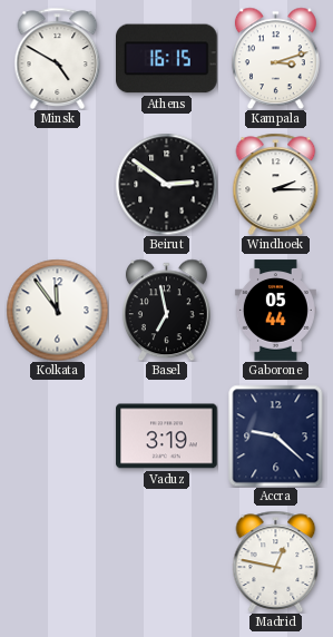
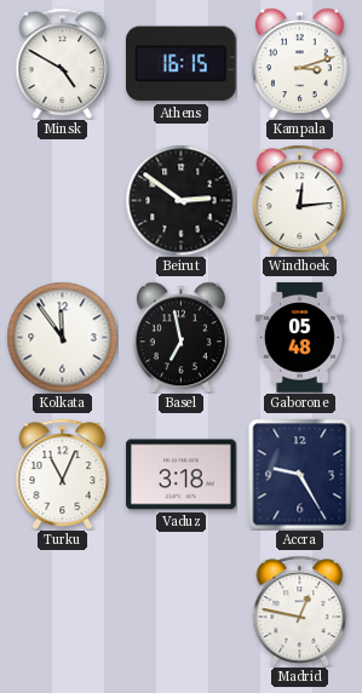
Windhoek: 2:15 -> 12:14 (300, 200)
Gaborone: 05:44 -> 05:48 (299, 338)
Turku: none -> 11:04 (63, 474)
Vaduz: 3:19 -> 3:18 (182, 475)
Accra: 9:22 -> 9:25 (300, 474)
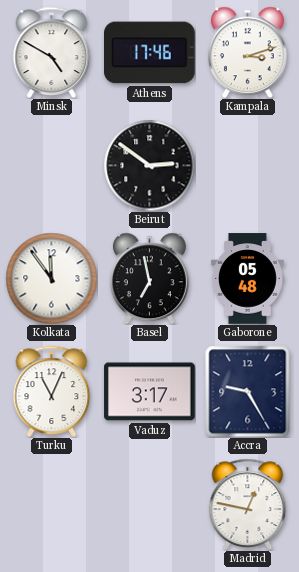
Athens: 16:15 -> 17:46 (150, 53)
Windhoek: 12:14 -> none (300, 200)
Vaduz: 3:18 -> 3:17 (150, 392)
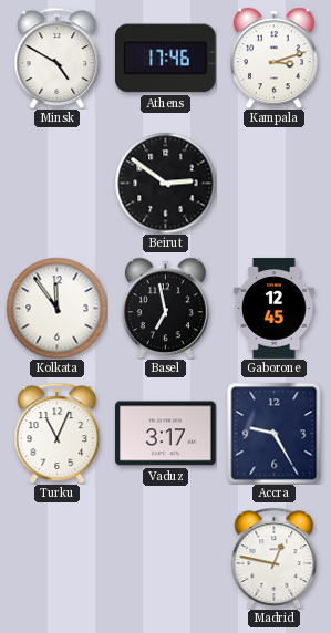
Gaborone: 05:48 -> 12:45 (273, 309)
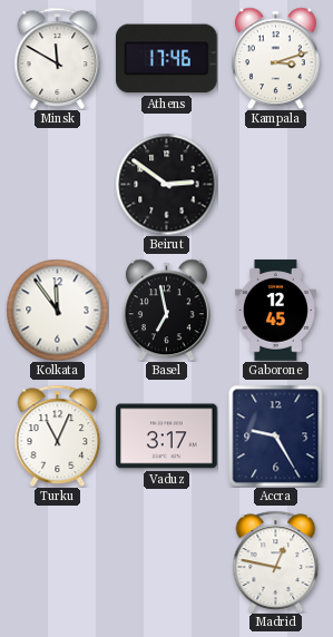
Minsk: 4:50 -> 11:50 (58, 58)
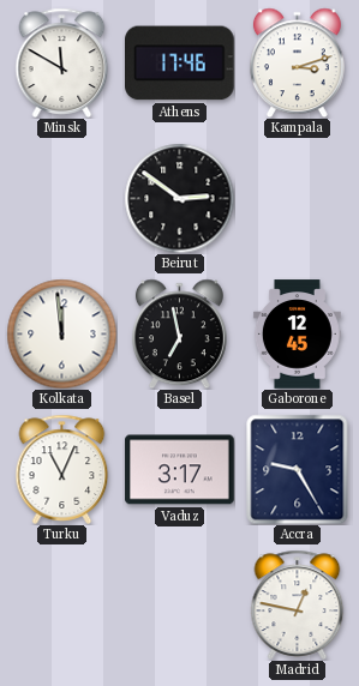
Kolkata: 11:54 -> 11:59 (61, 333)
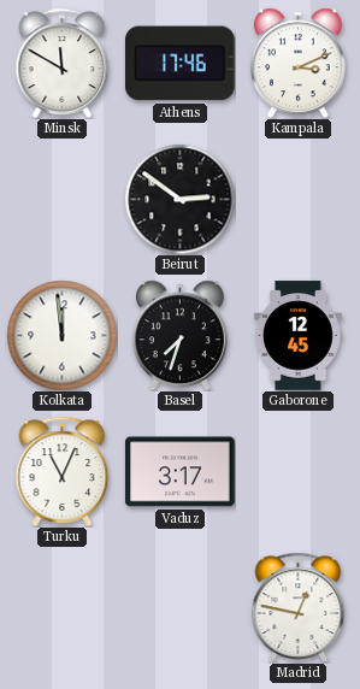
Kampala: 3:12 -> 3:11 (297, 63)
Basel: 6:58 -> 7:33 (179, 335)
Accra: 9:25 -> none (298, 469)
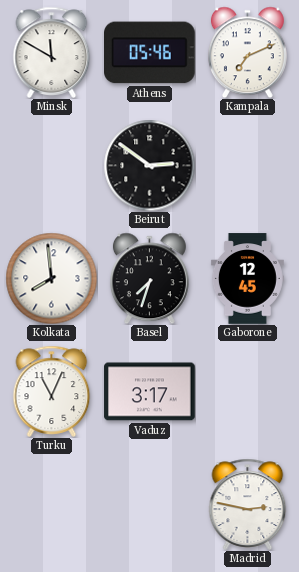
Athens: 17:46 -> 05:46 (150, 53)
Kampala: 3:11 -> 7:11 (247, 52)
Kolkata: 11:59 -> 7:59 (51, 278)
Madrid: 12:47 -> 2:47 (248, 504)
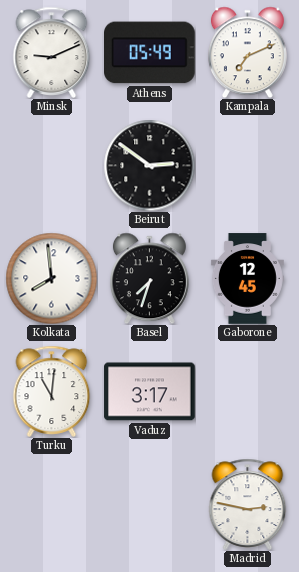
Minsk: 11:50 -> 9:11 (52, 52)
Athens: 05:46 -> 05:49 (150, 53)
Turku: 11:04 -> 11:01 (52, 391)
